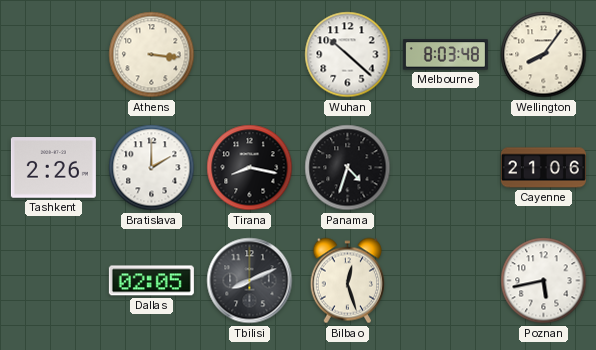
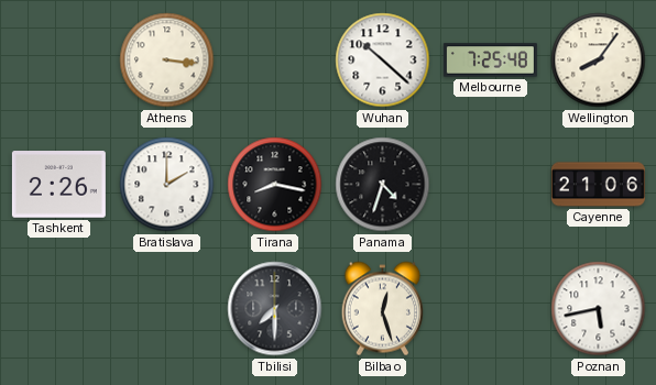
Melbourne: 8:03 -> 7:25 (490, 61)
Dallas: 02:05 -> none (151, 281)
Tbilisi: 8:11 -> 7:30 (275, 309)
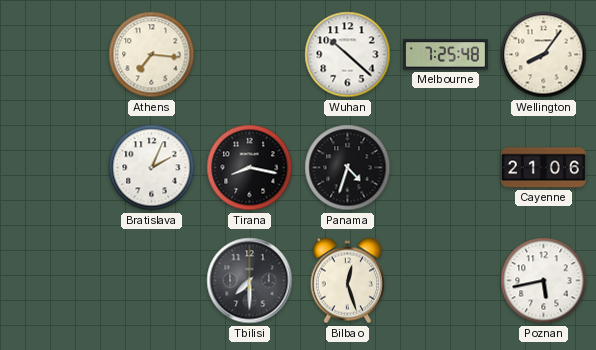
Athens: 3:16 -> 7:16 (152, 55)
Tashkent: 2:26 -> none (58, 185)
Bratislava: 2:00 -> 2:04 (152, 168)
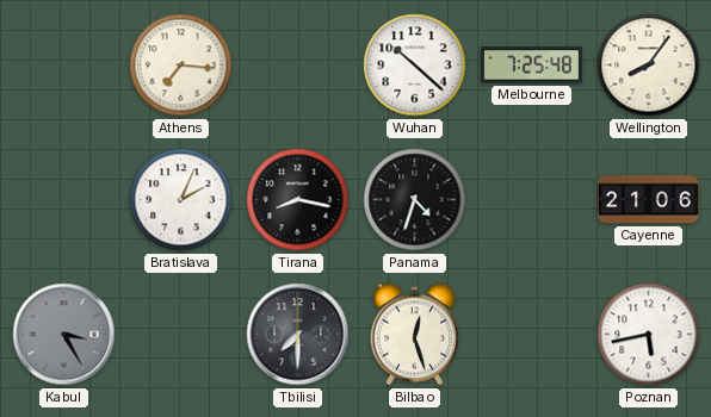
Kabul: none -> 3:25 (64, 335)
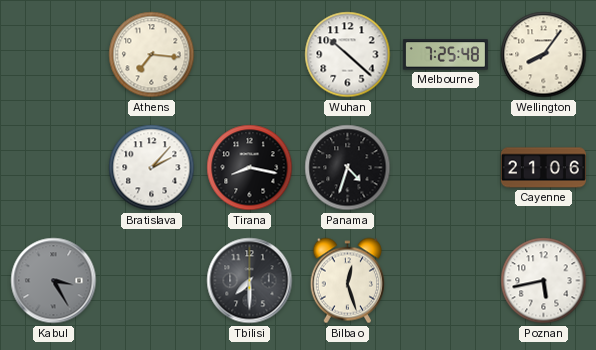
Bratislava: 2:04 -> 2:07 (152, 168)
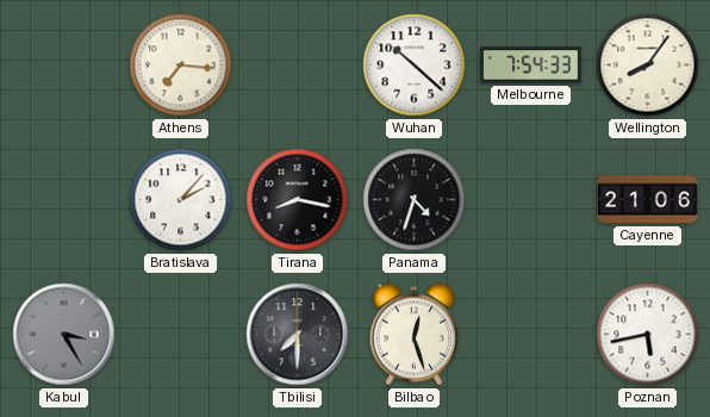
Melbourne: 7:25 -> 7:54 (530, 66)
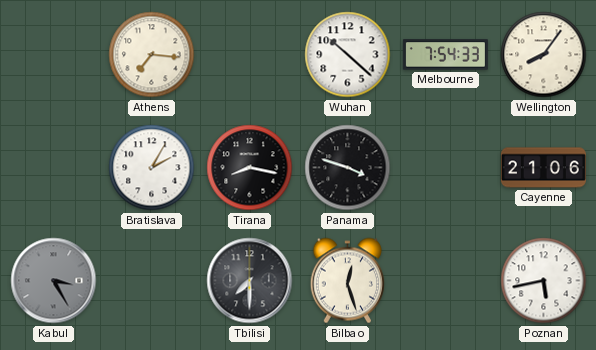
Bratislava: 2:07 -> 2:05 (152, 168)
Panama: 4:33 -> 3:48 (348, 168)
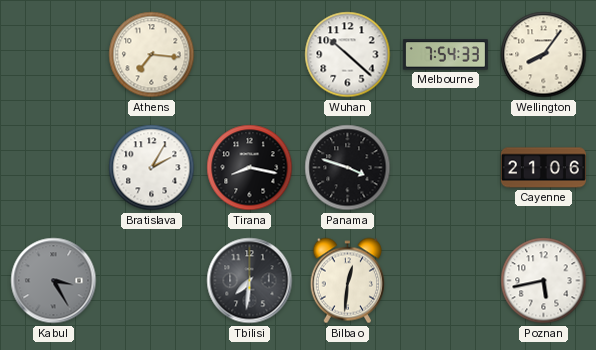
Tbilisi: 7:30 -> 7:31 (250, 281)
Bilbao: 12:27 -> 12:31 (347, 281)
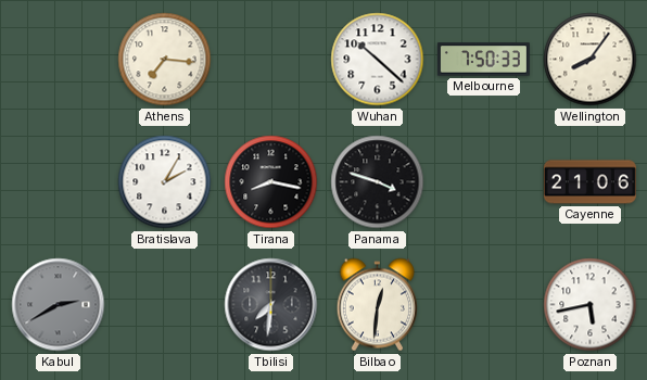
Melbourne: 7:54 -> 7:50 (483, 60)
Kabul: 3:25 -> 2:40 (59, 305)
